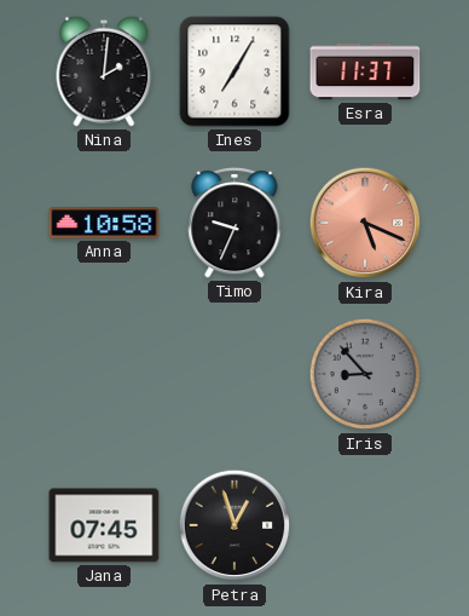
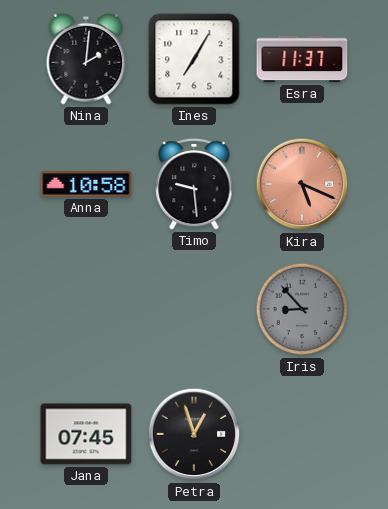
Timo: 9:34 -> 9:29 (194, 184)
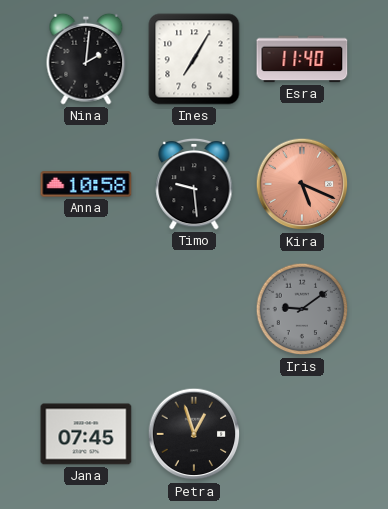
Esra: 11:37 -> 11:40 (302, 59)
Iris: 8:53 -> 9:09 (302, 309)
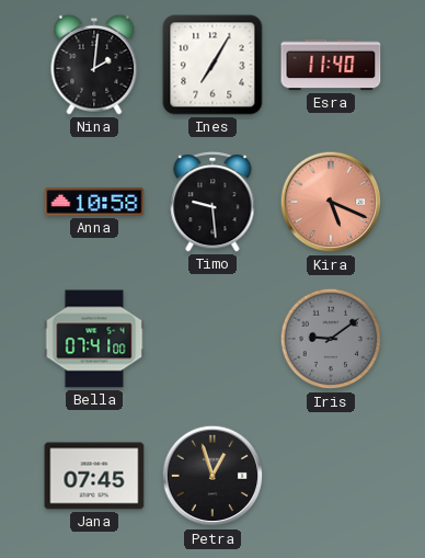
Bella: none -> 07:41 (94, 339)
